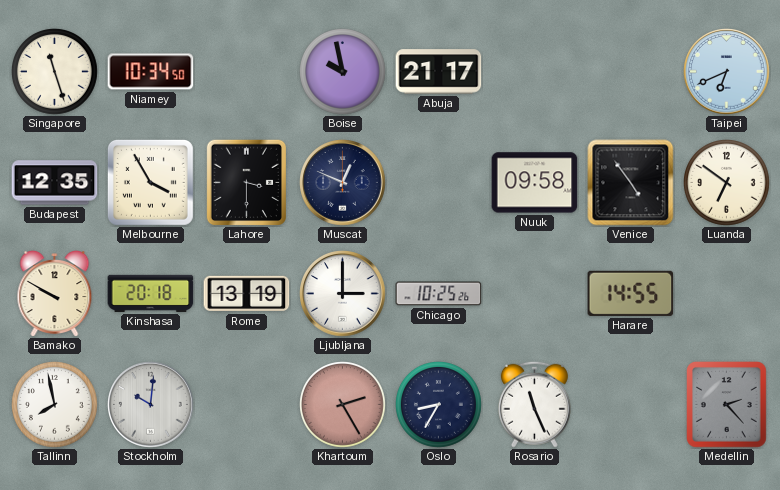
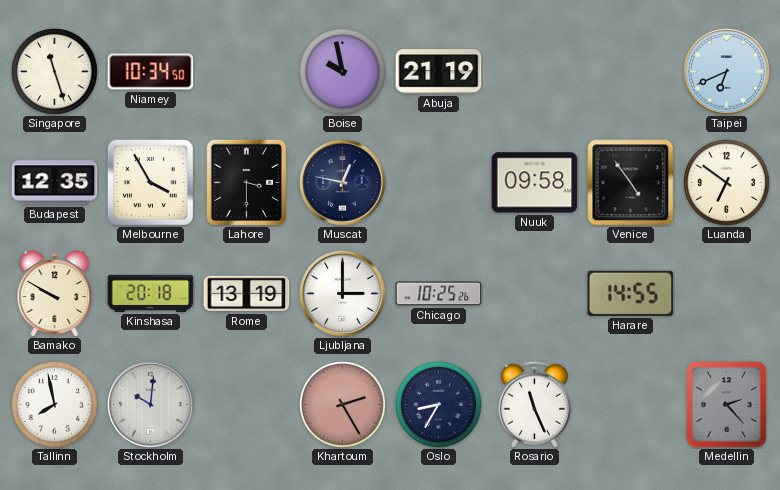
Abuja: 21:17 -> 21:19 (439, 72)
Muscat: 12:49 -> 12:47 (343, 183)
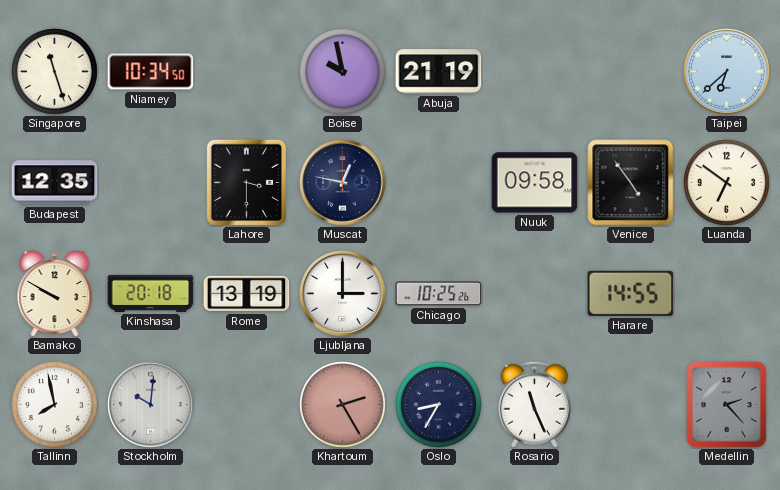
Taipei: 6:41 -> 6:38 (727, 72)
Melbourne: 3:55 -> none (150, 182)
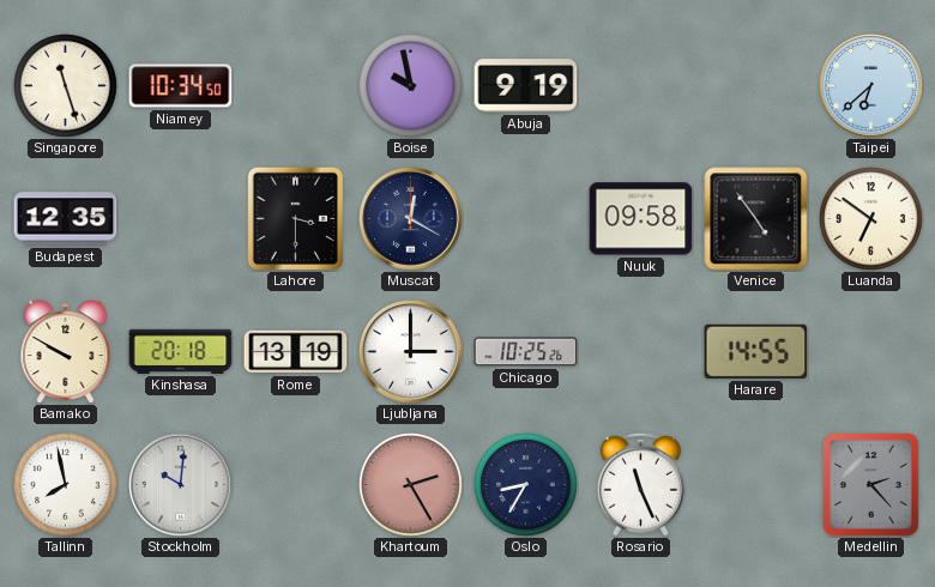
Abuja: 21:19 -> 9:19 (526, 86)
Muscat: 12:47 -> 12:20 (411, 219)
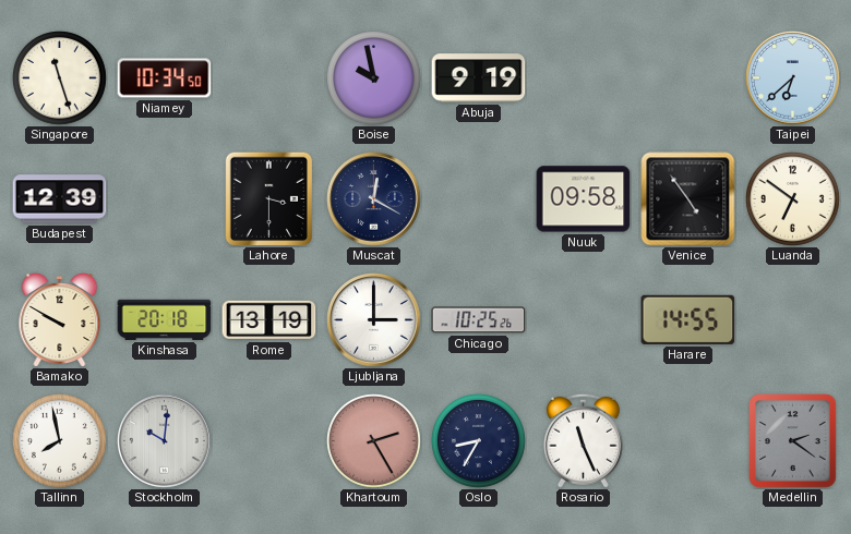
Budapest: 12:35 -> 12:39 (60, 199)
Medellin: 2:23 -> 2:21 (793, 441)
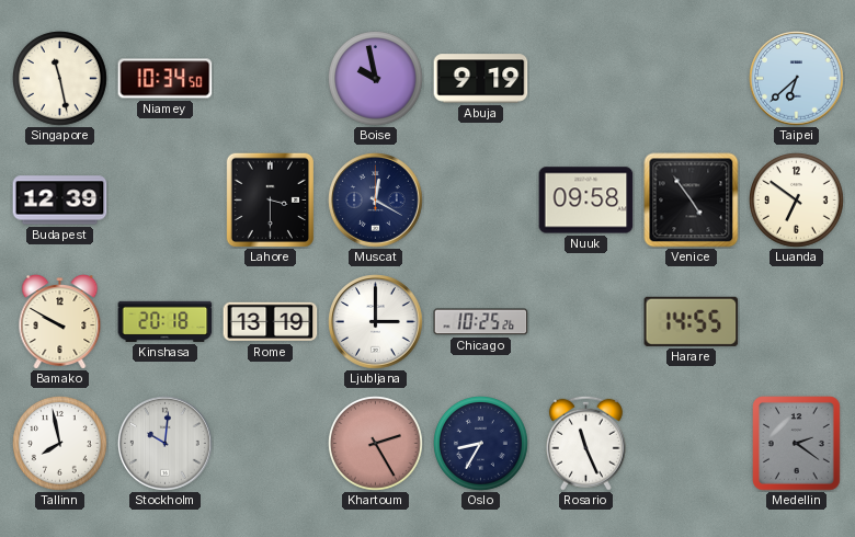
Singapore: 11:27 -> 11:28 (60, 79)
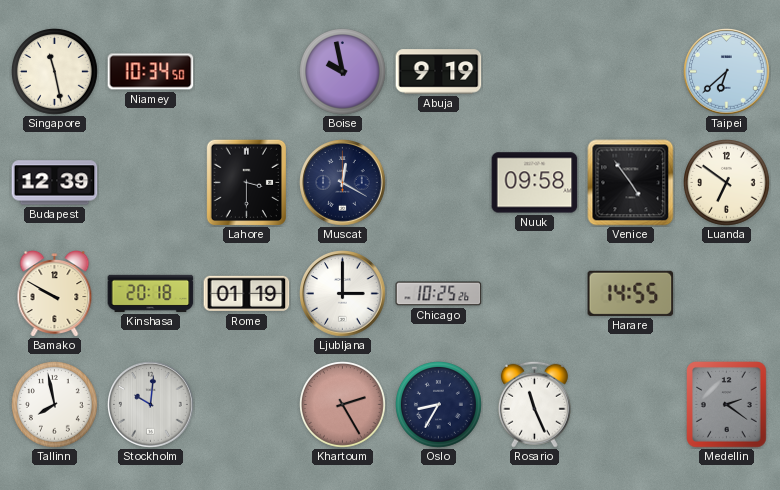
Rome: 13:19 -> 01:19 (247, 294)
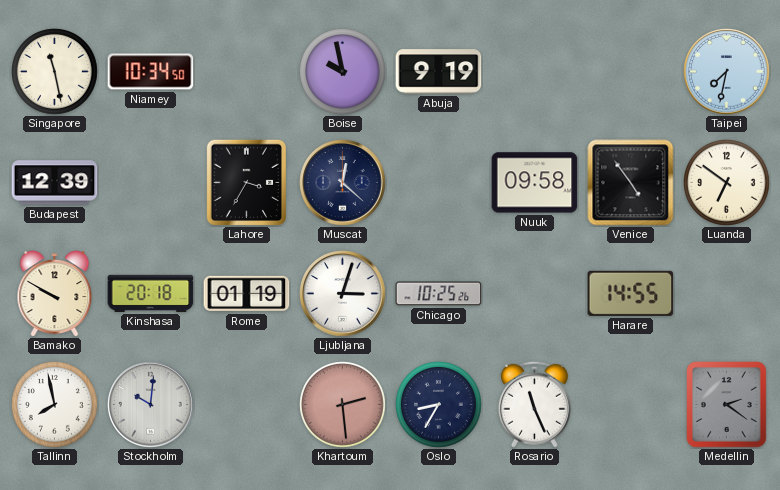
Taipei: 6:38 -> 7:32 (727, 72)
Lahore: 3:30 -> 3:35 (246, 182)
Muscat: 12:20 -> 12:22 (343, 183)
Ljubljana: 3:00 -> 3:03 (343, 294)
Khartoum: 2:25 -> 2:29 (343, 405)
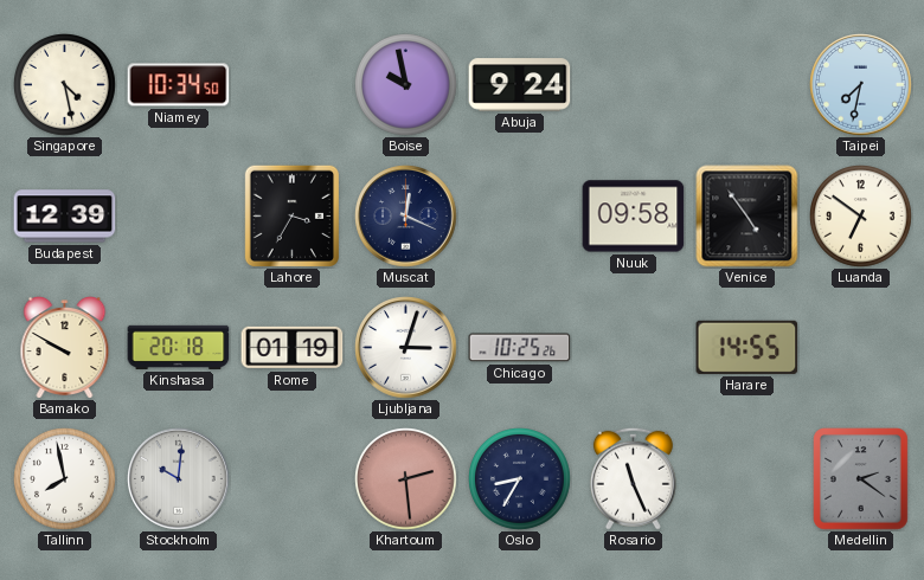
Singapore: 11:28 -> 4:28 (65, 85)
Abuja: 9:19 -> 9:24 (520, 85)
Muscat: 12:22 -> 12:19 (406, 217)
